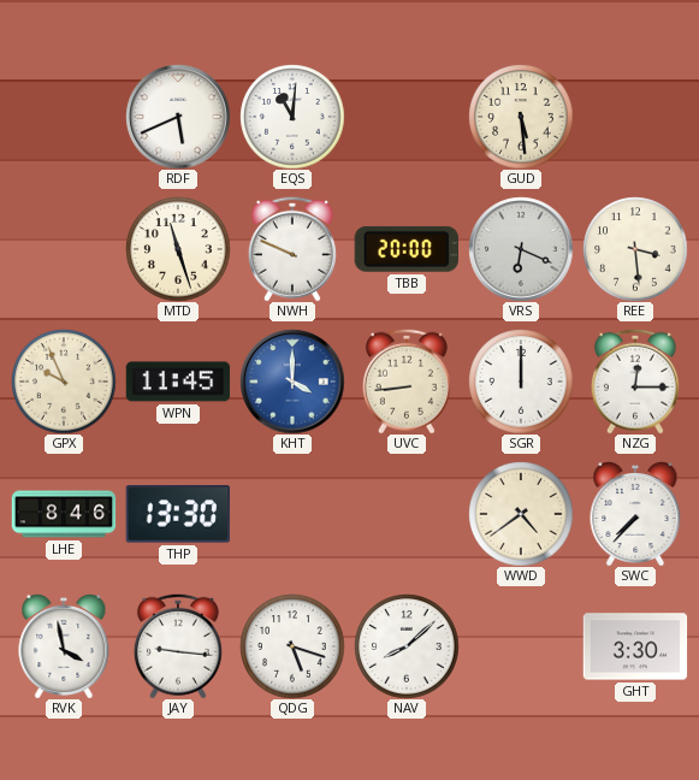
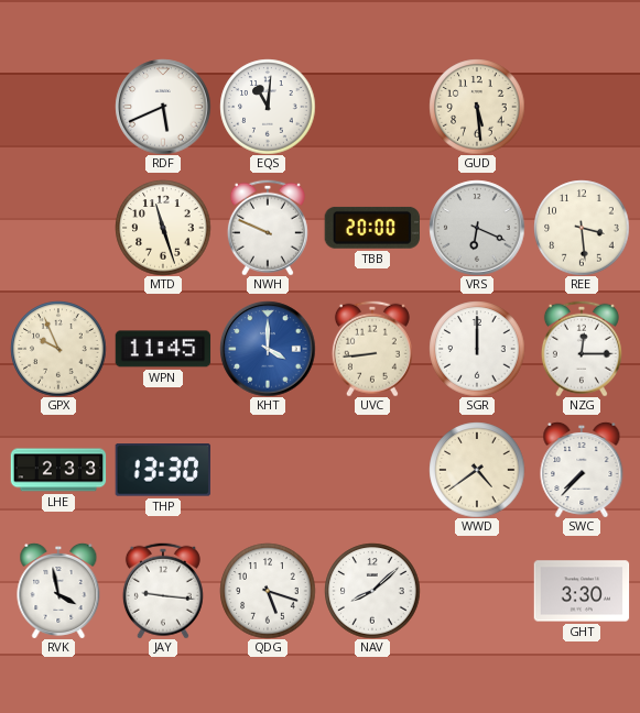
LHE: 8:46 -> 2:33 (58, 470)
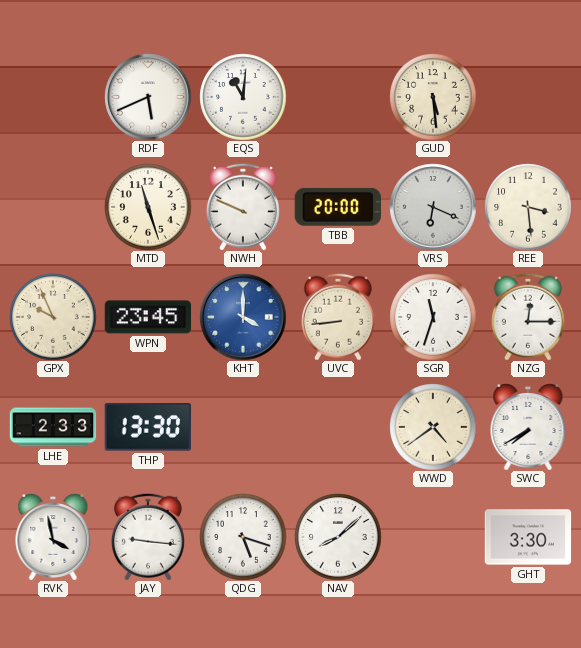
WPN: 11:45 -> 23:45 (148, 317)
SGR: 12:00 -> 11:33 (433, 317)
SWC: 7:37 -> 7:40 (528, 427)
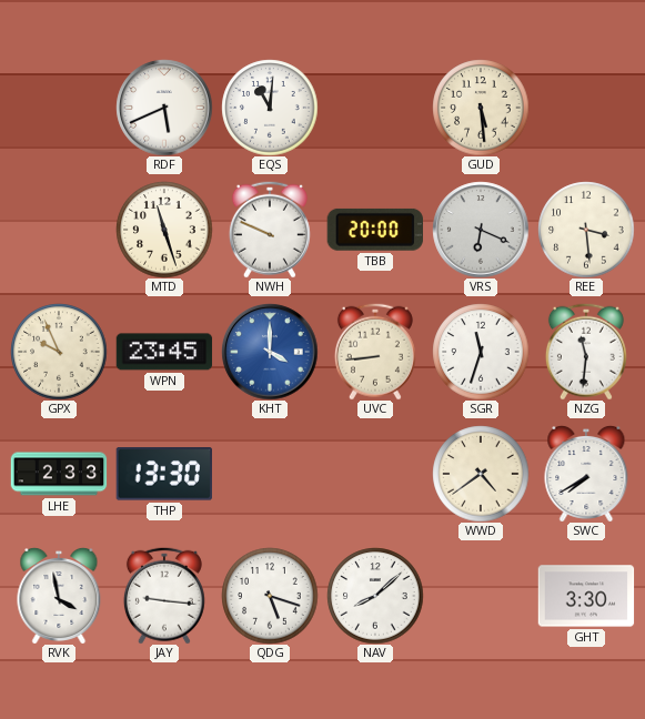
NZG: 12:15 -> 11:31 (586, 352)
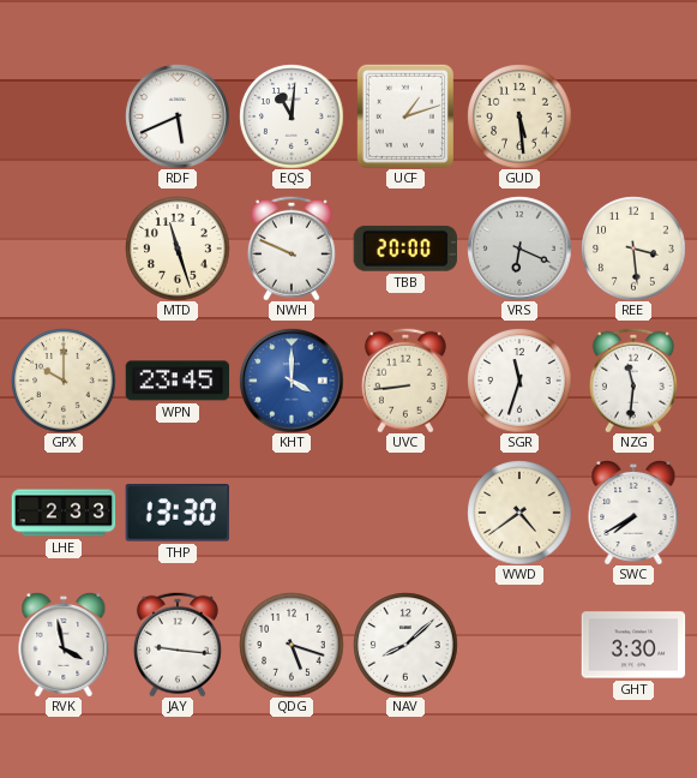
UCF: none -> 1:12 (405, 116)
GPX: 9:56 -> 10:00 (64, 381)
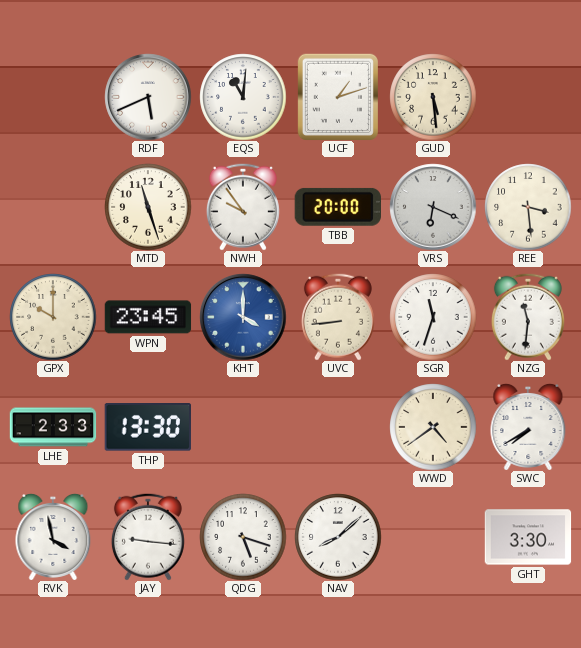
NWH: 9:49 -> 9:54 (243, 207)
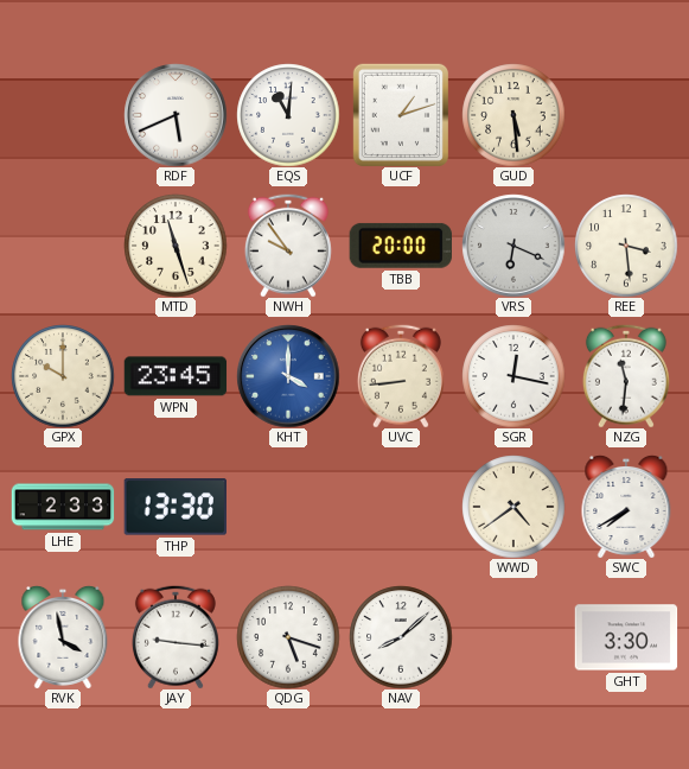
SGR: 11:33 -> 12:17 (513, 376)
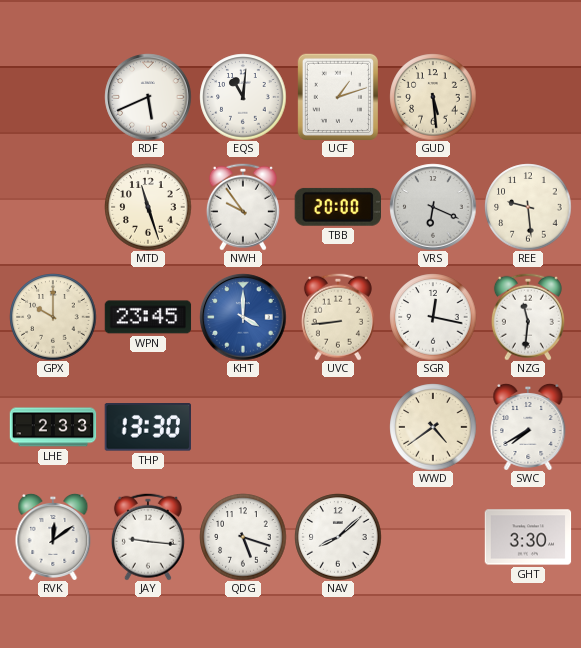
REE: 3:29 -> 9:29 (528, 207)
RVK: 3:58 -> 12:09 (53, 537)
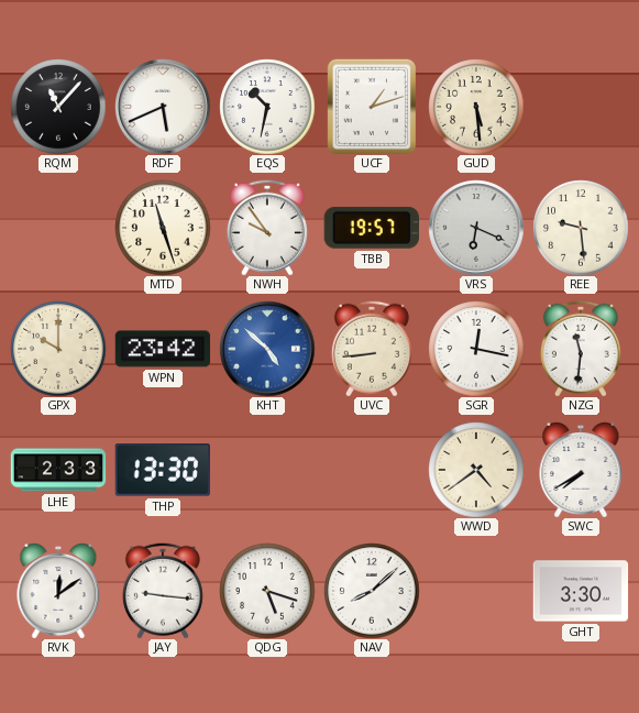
RQM: none -> 11:07 (58, 107)
EQS: 11:01 -> 10:32 (267, 107)
TBB: 20:00 -> 19:57 (372, 228)
WPN: 23:45 -> 23:42 (163, 349)
KHT: 4:00 -> 4:52 (267, 349)
